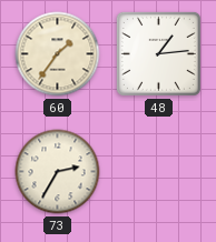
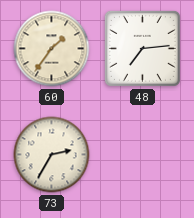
48: 1:14 -> 7:14 (142, 48)
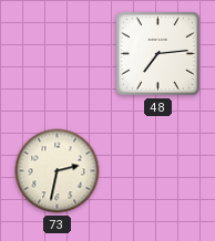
60: 1:36 -> none (52, 49)
73: 2:35 -> 2:32 (58, 171)
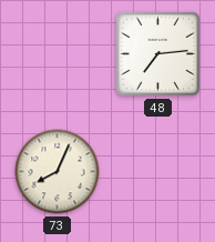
73: 2:32 -> 8:04 (58, 172)
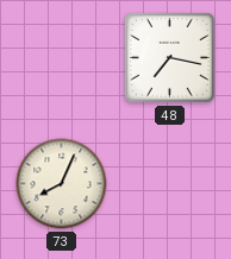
48: 7:14 -> 7:17 (169, 57)
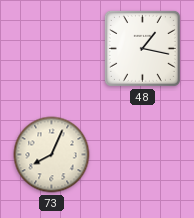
48: 7:17 -> 1:17 (142, 48)
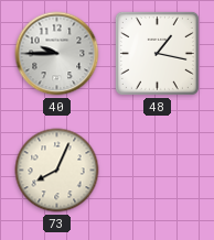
40: none -> 9:45 (57, 54)
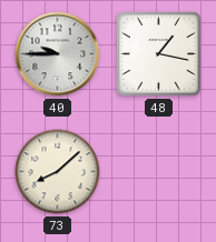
73: 8:04 -> 8:08 (58, 172)
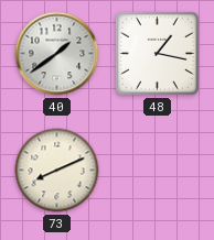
40: 9:45 -> 1:39 (57, 54)
73: 8:08 -> 8:11 (57, 171)
